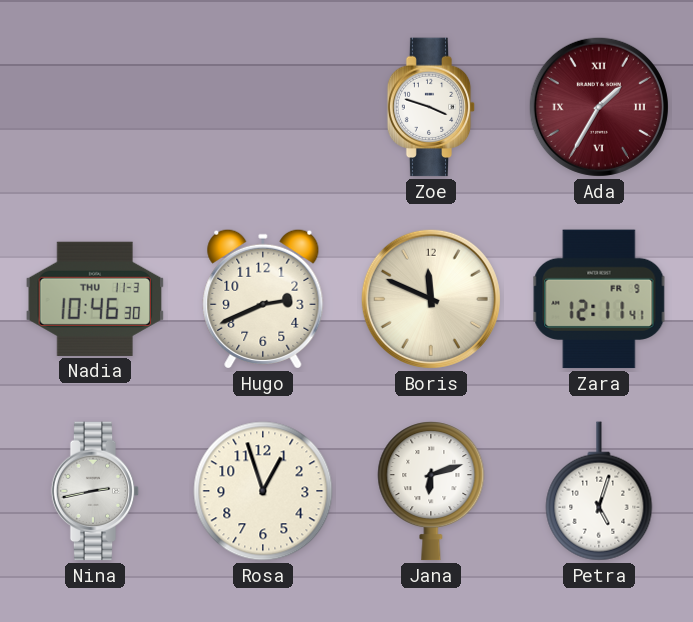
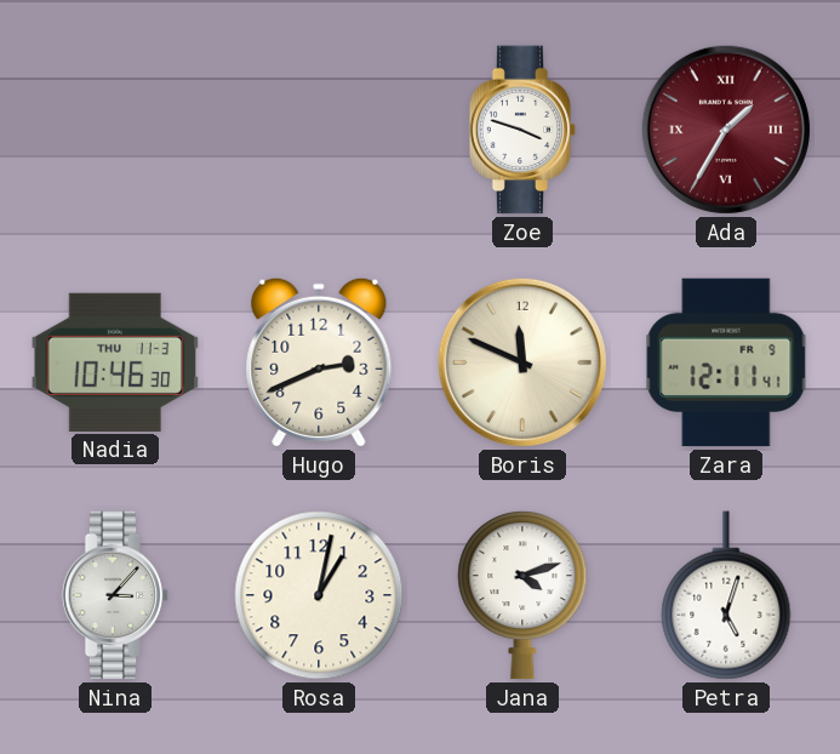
Nina: 2:43 -> 3:07 (115, 595)
Rosa: 12:57 -> 1:02 (319, 595)
Jana: 6:12 -> 4:12 (522, 595)
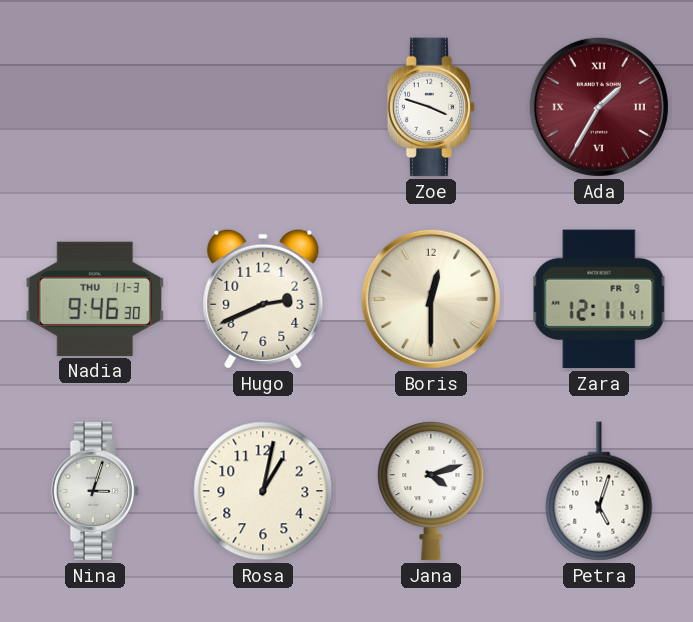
Nadia: 10:46 -> 9:46 (95, 299)
Boris: 11:49 -> 12:30 (431, 299)
Nina: 3:07 -> 3:03 (95, 491)
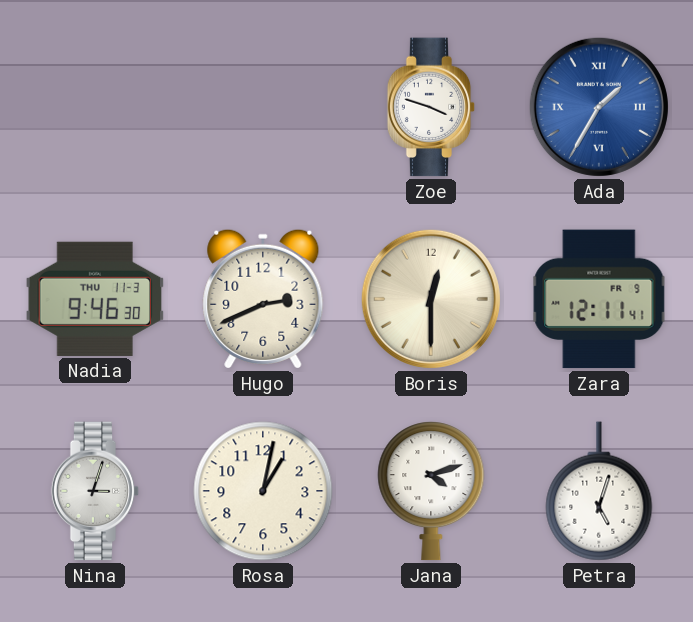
Ada dial: burgundy -> blue (599, 107)
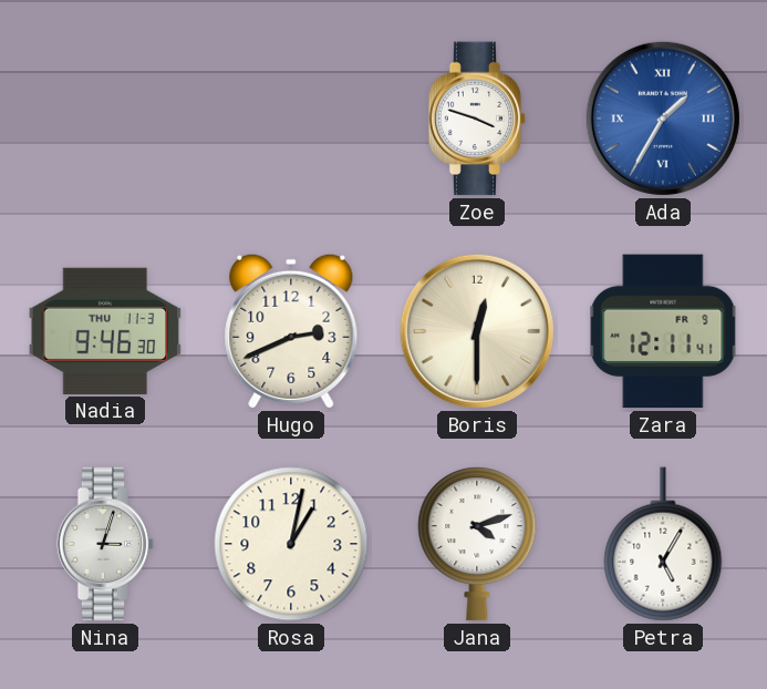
Petra: 5:03 -> 5:05 (663, 544)
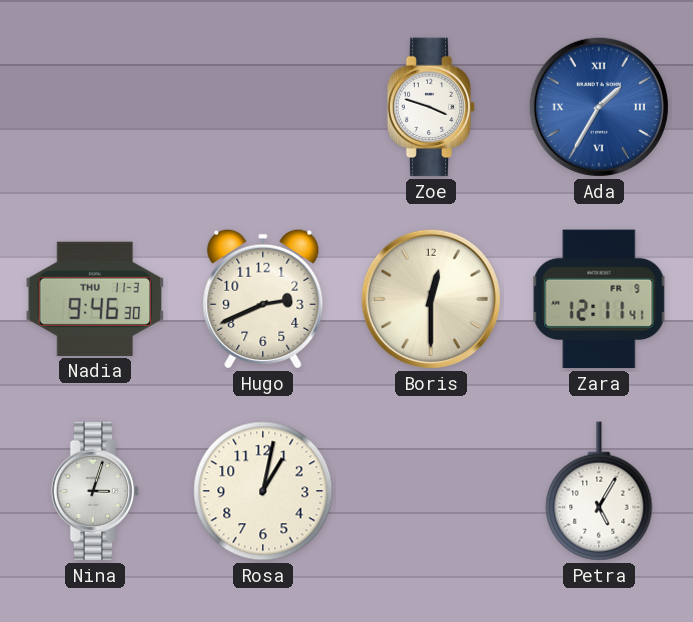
Jana: 4:12 -> none (477, 544)
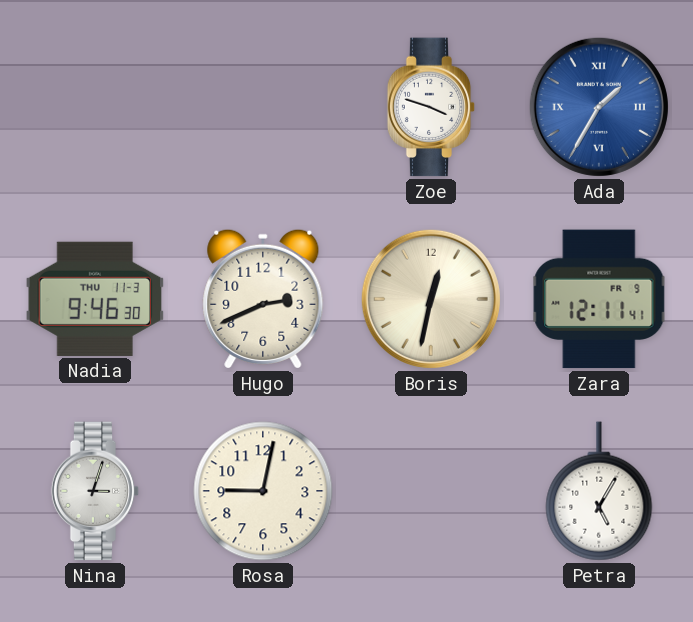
Boris: 12:30 -> 12:32 (431, 299)
Rosa: 1:02 -> 9:02 (263, 491)
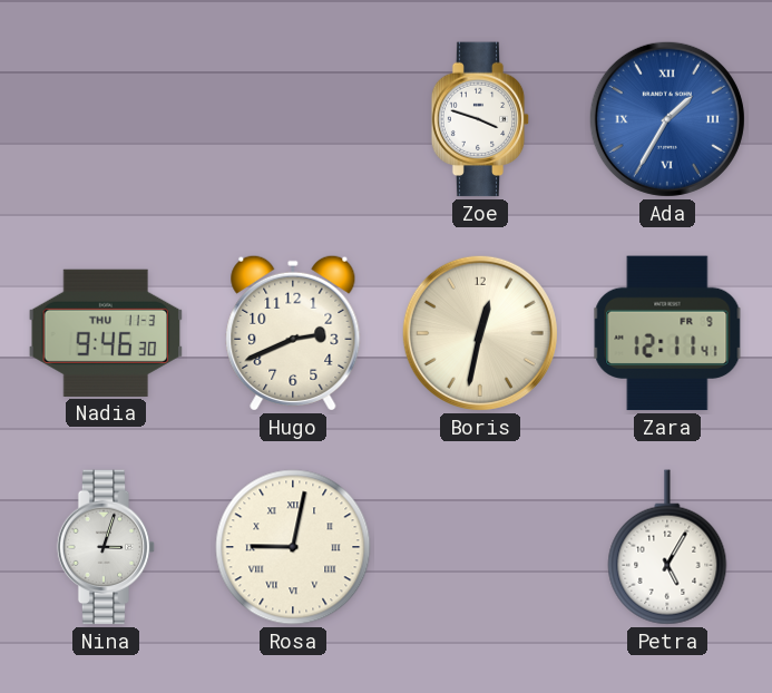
Rosa numerals: Arabic -> Roman (293, 547)
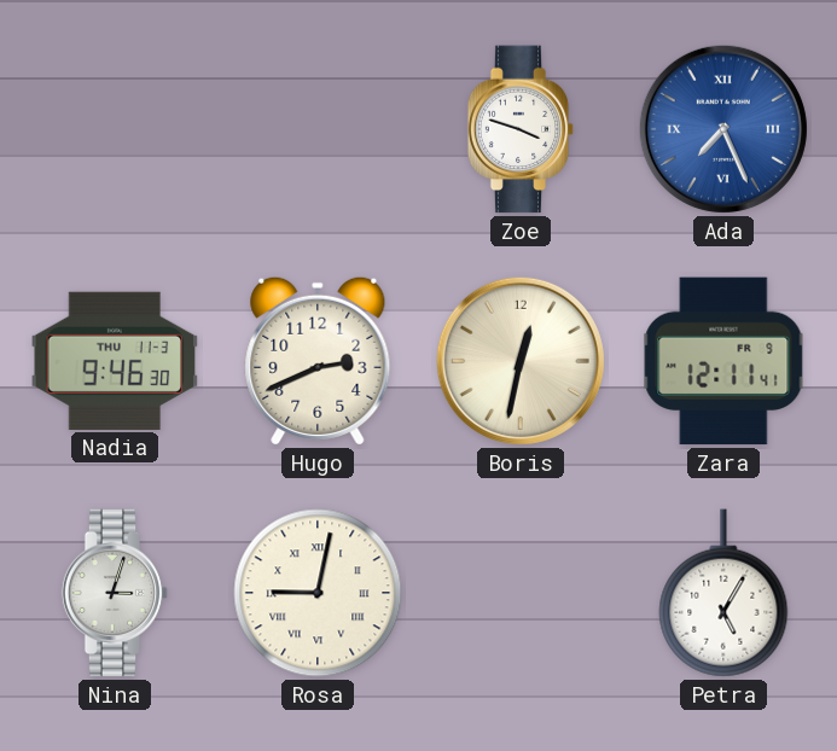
Ada: 1:35 -> 7:26 (723, 129)
